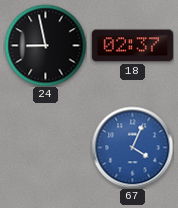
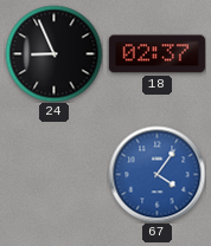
24: 8:58 -> 8:56 (53, 53)
67: 4:04 -> 4:06 (156, 174)
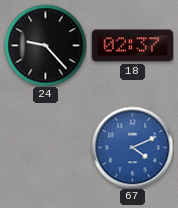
24: 8:56 -> 9:23 (45, 45)
67: 4:06 -> 4:11 (132, 147)
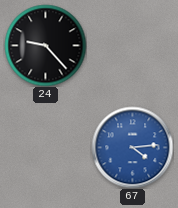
18: 02:37 -> none (132, 46)
67: 4:11 -> 4:14 (132, 147)
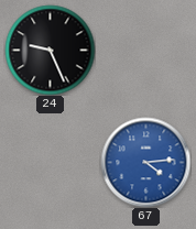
24: 9:23 -> 9:26 (50, 50)
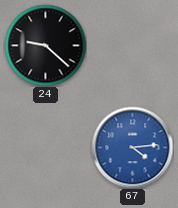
24: 9:26 -> 9:22 (45, 45)
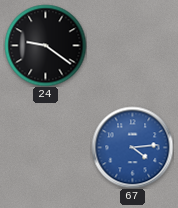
24: 9:22 -> 9:21 (45, 45)
